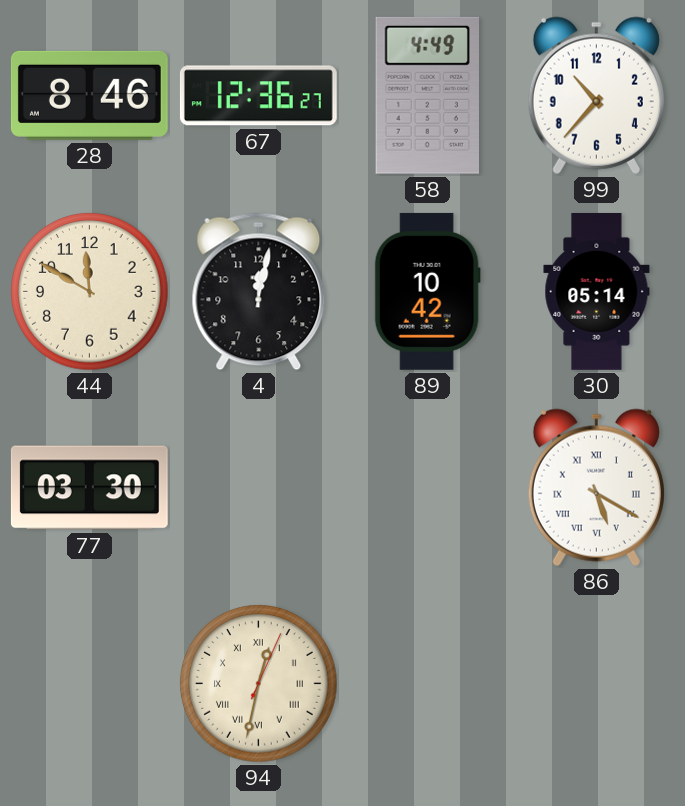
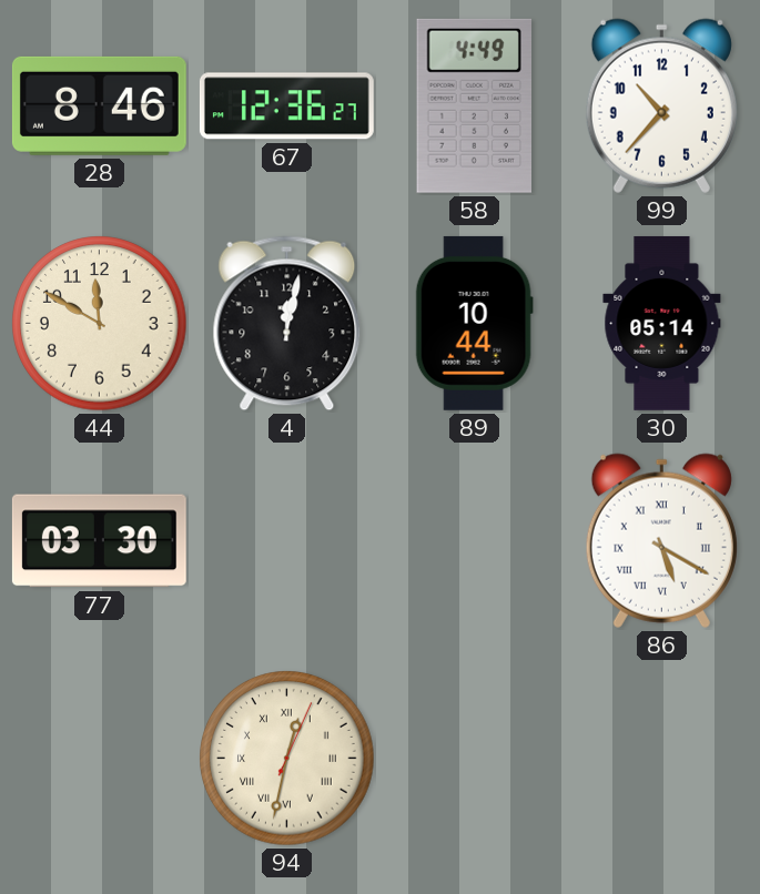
89: 10:42 -> 10:44 (474, 323)
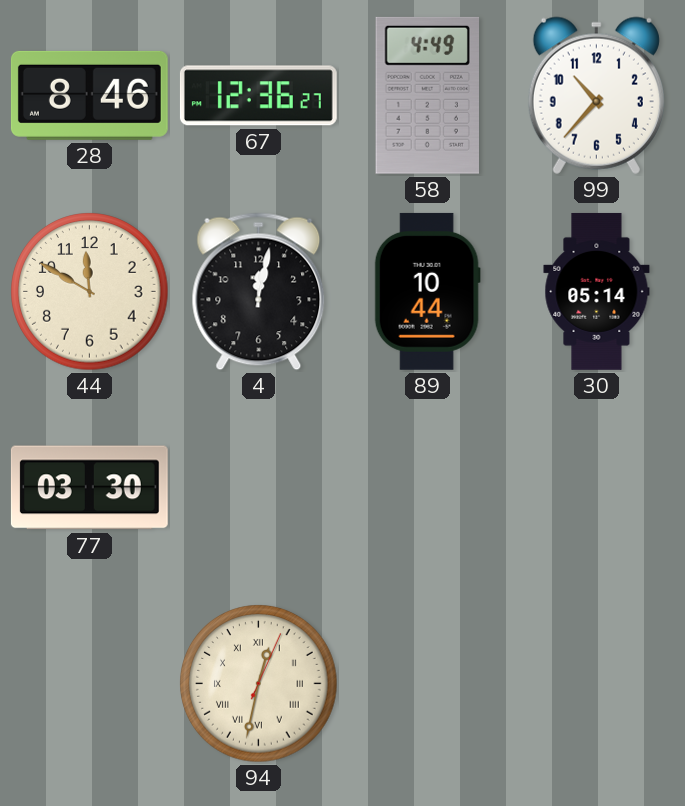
86: 5:20 -> none (661, 540)
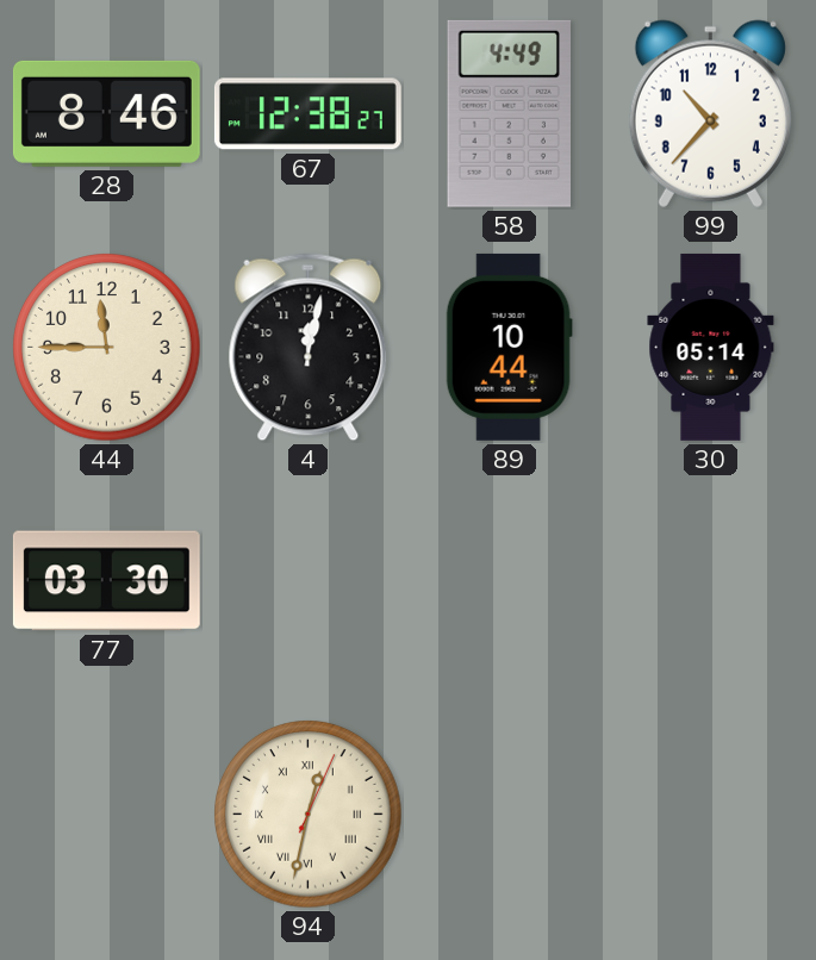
67: 12:36 -> 12:38 (307, 114)
44: 11:50 -> 11:45 (107, 348)
